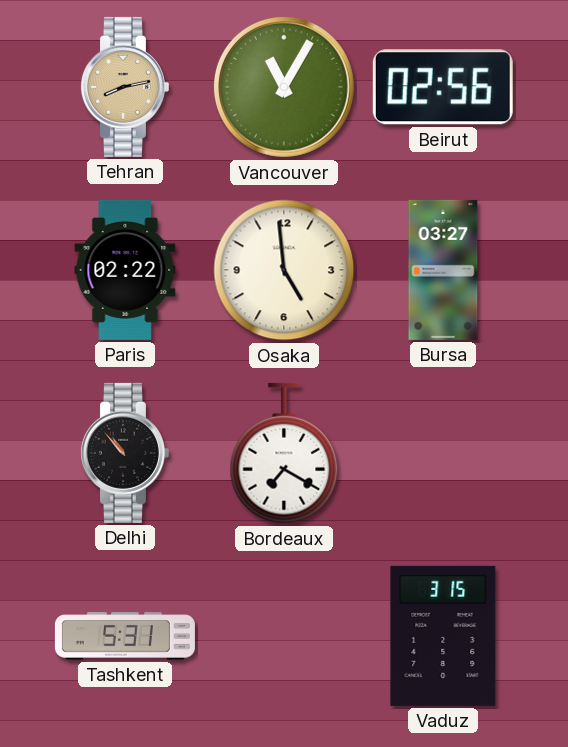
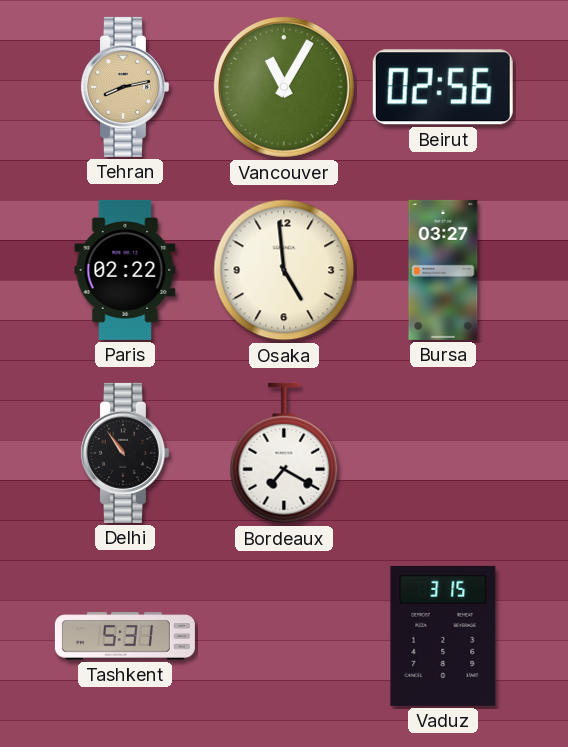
Delhi: 10:53 -> 10:54 (124, 453)
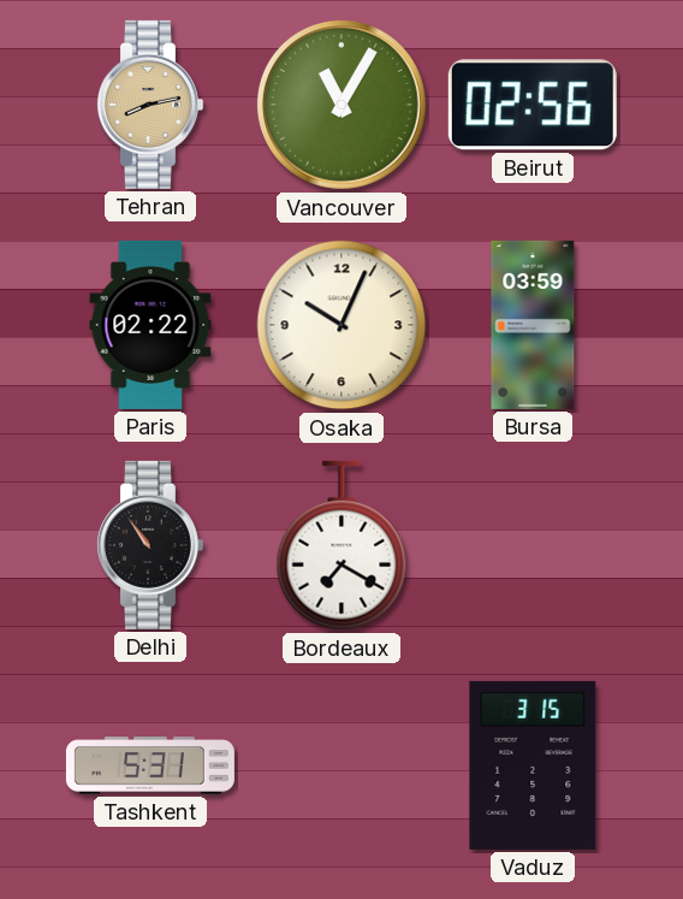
Osaka: 4:59 -> 10:04 (341, 325)
Bursa: 03:27 -> 03:59 (533, 325)
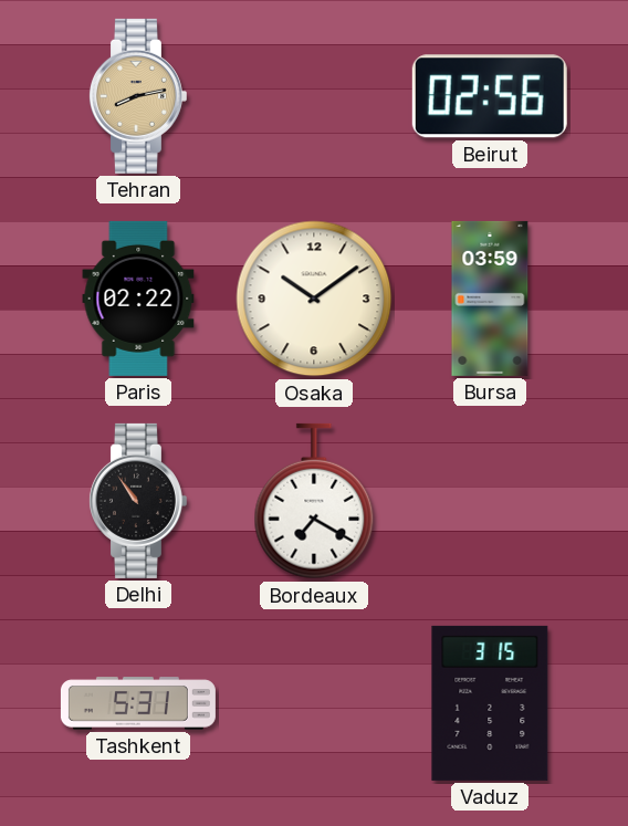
Vancouver: 11:05 -> none (341, 105)
Osaka: 10:04 -> 10:09 (314, 299)
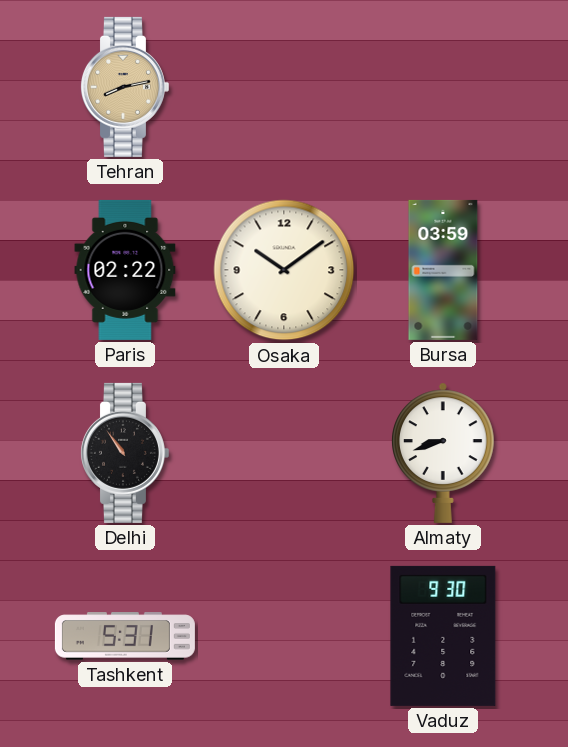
Beirut: 02:56 -> none (490, 96)
Bordeaux: 7:20 -> none (314, 501)
Almaty: none -> 8:42 (444, 453)
Vaduz: 3:15 -> 9:30 (443, 636)
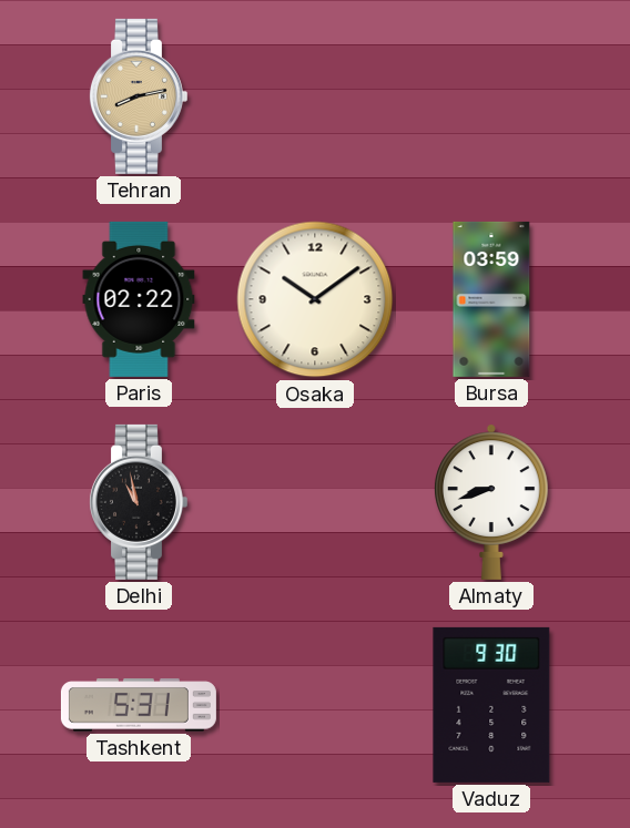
Delhi: 10:54 -> 10:58 (138, 502)
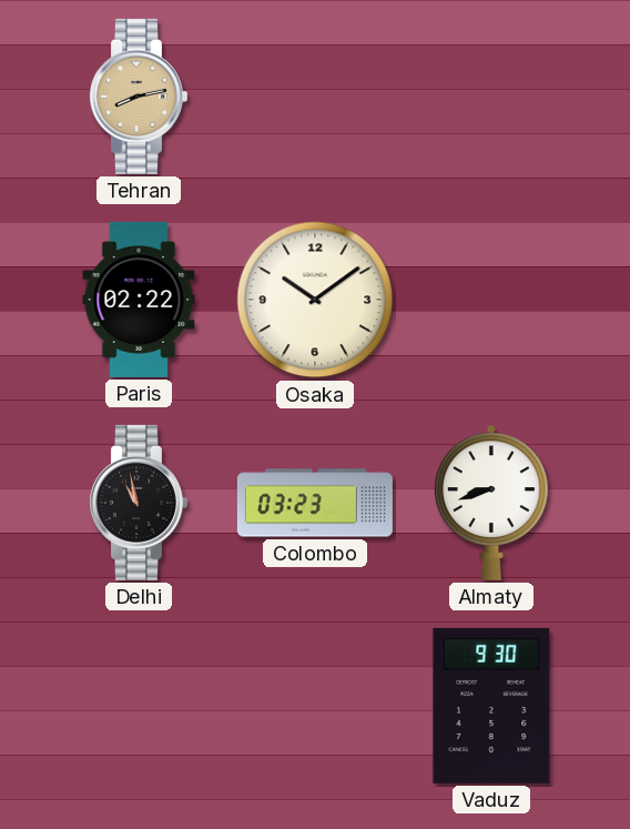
Bursa: 03:59 -> none (491, 299)
Colombo: none -> 03:23 (315, 503)
Tashkent: 5:31 -> none (139, 705)
